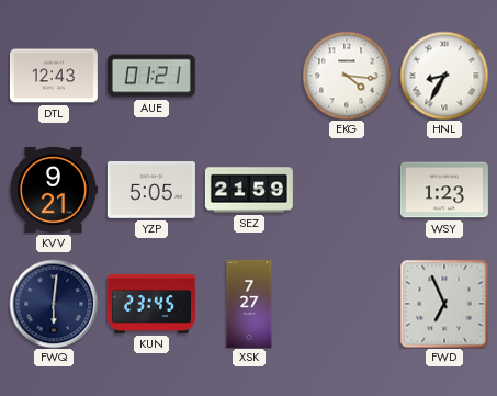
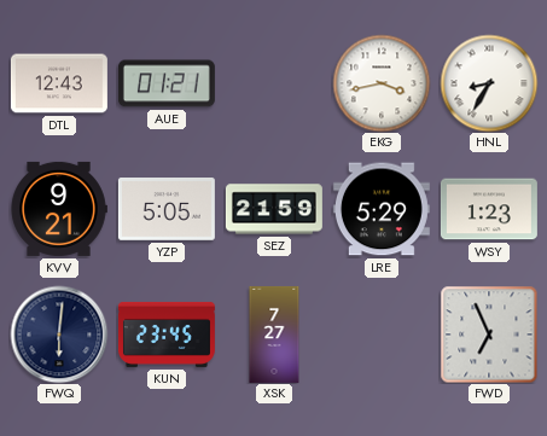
EKG: 4:16 -> 3:43 (382, 83)
LRE: none -> 5:29 (382, 209)
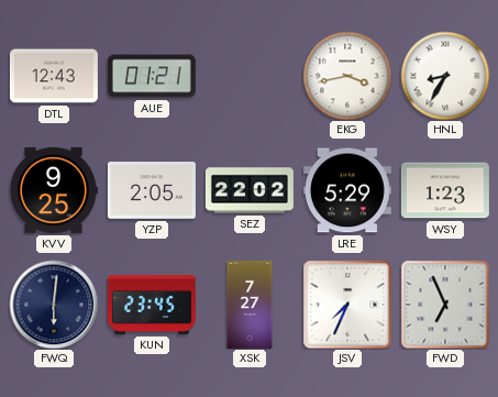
KVV: 9:21 -> 9:25 (54, 190)
YZP: 5:05 -> 2:05 (152, 191)
SEZ: 21:59 -> 22:02 (250, 190)
JSV: none -> 7:34 (347, 305)
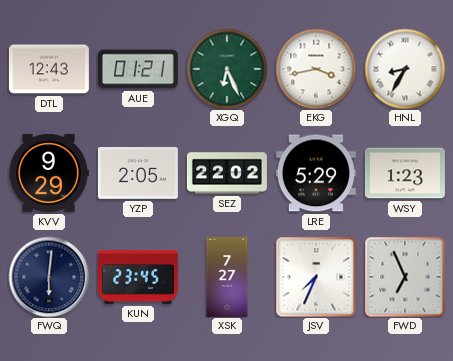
XGQ: none -> 6:26 (227, 69)
KVV: 9:25 -> 9:29 (49, 173)
